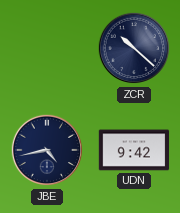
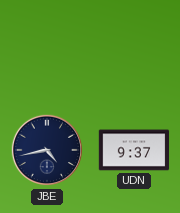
ZCR: 10:22 -> none (134, 48)
UDN: 9:42 -> 9:37 (134, 150)
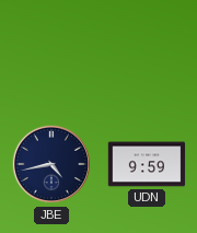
UDN: 9:37 -> 9:59 (147, 164)
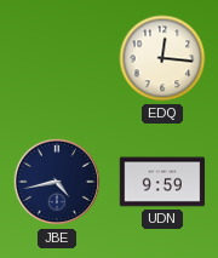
EDQ: none -> 12:16 (162, 58)
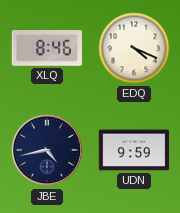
XLQ: none -> 8:46 (47, 49)
EDQ: 12:16 -> 4:19 (134, 48)
